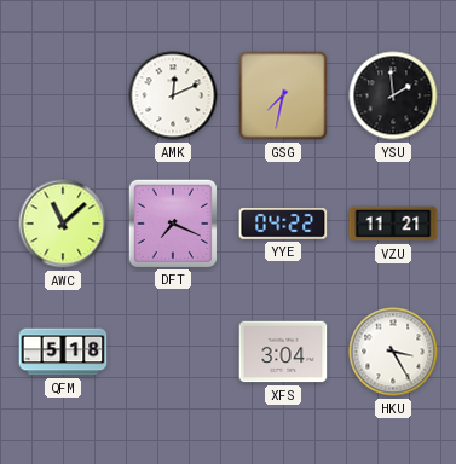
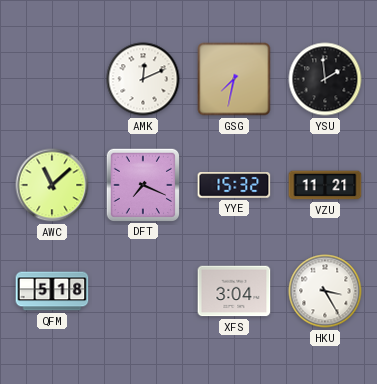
YYE: 04:22 -> 15:32 (234, 185)
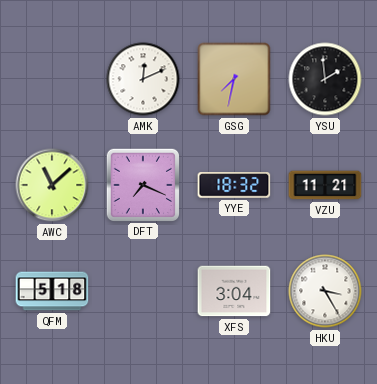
YYE: 15:32 -> 18:32 (234, 185)
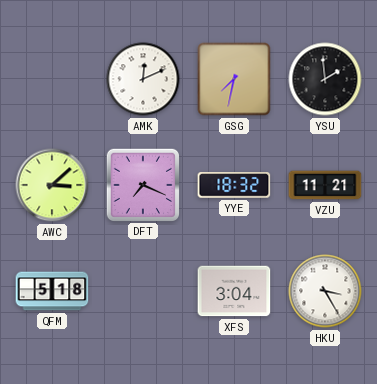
AWC: 11:08 -> 3:08 (52, 185)
